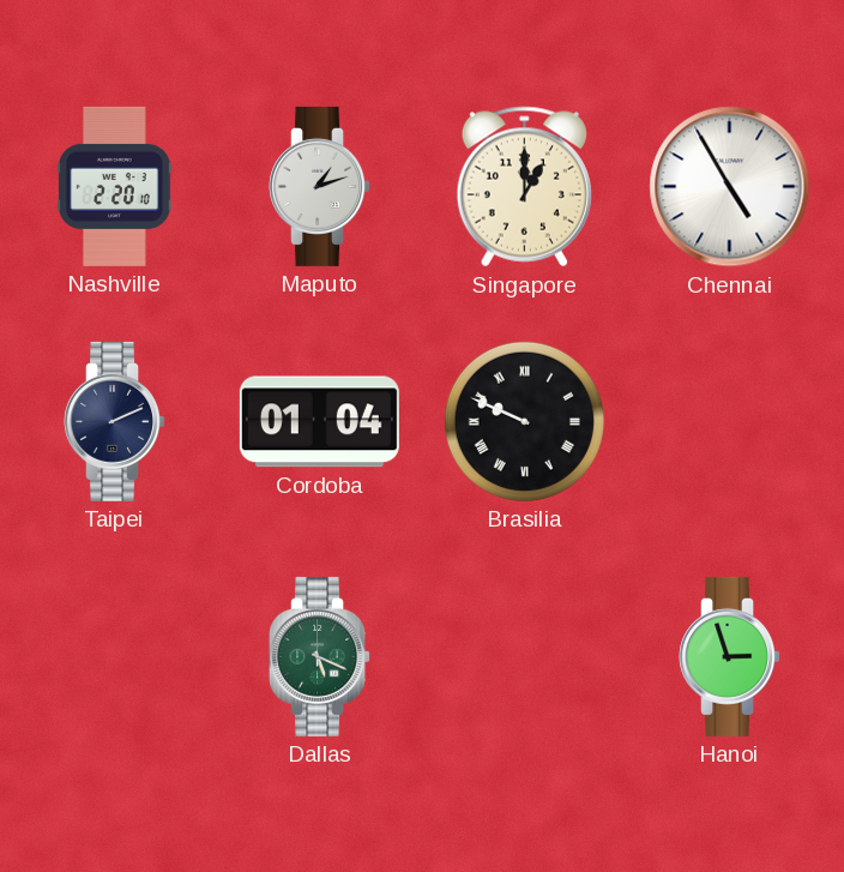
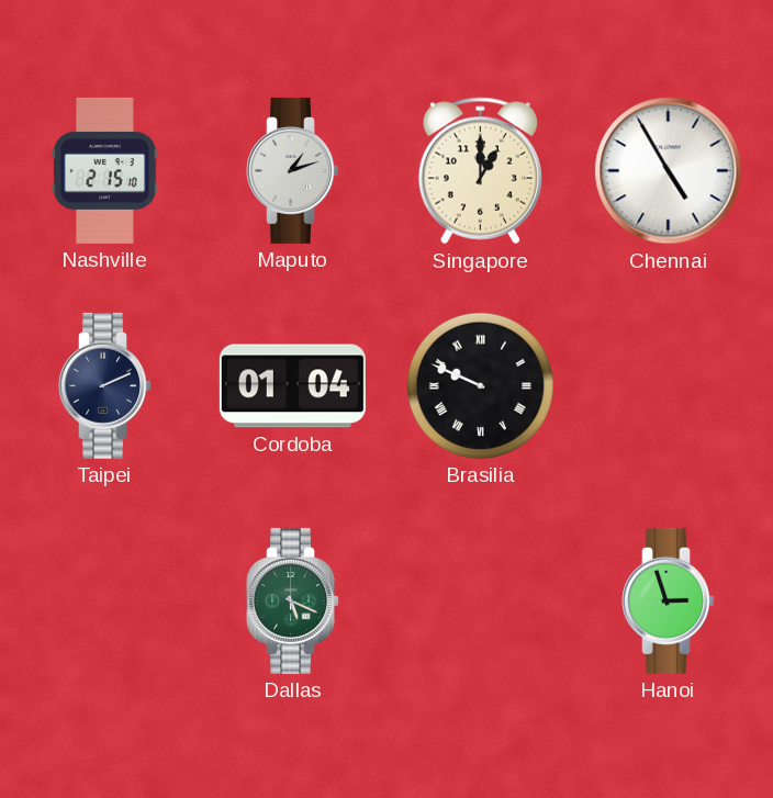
Nashville: 2:20 -> 2:15 (105, 170)
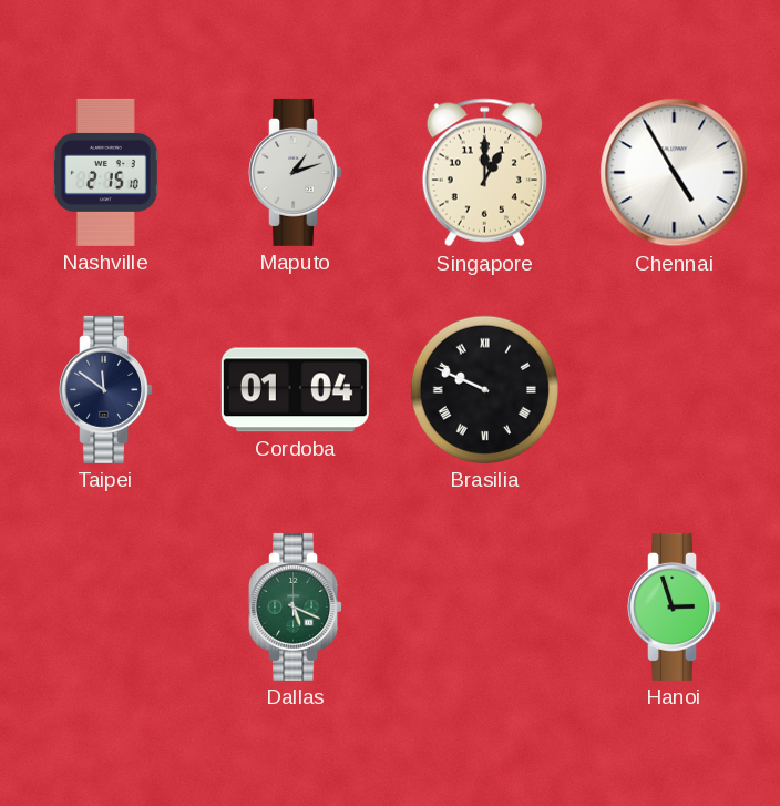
Taipei: 2:11 -> 11:51 (106, 389)
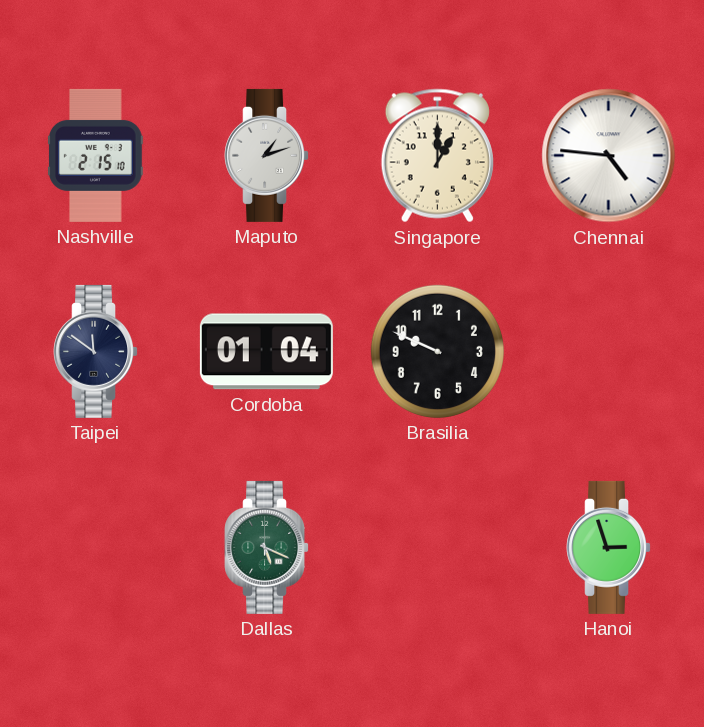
Chennai: 4:55 -> 4:46 (609, 156)
Brasilia numerals: Roman -> Arabic (437, 351)
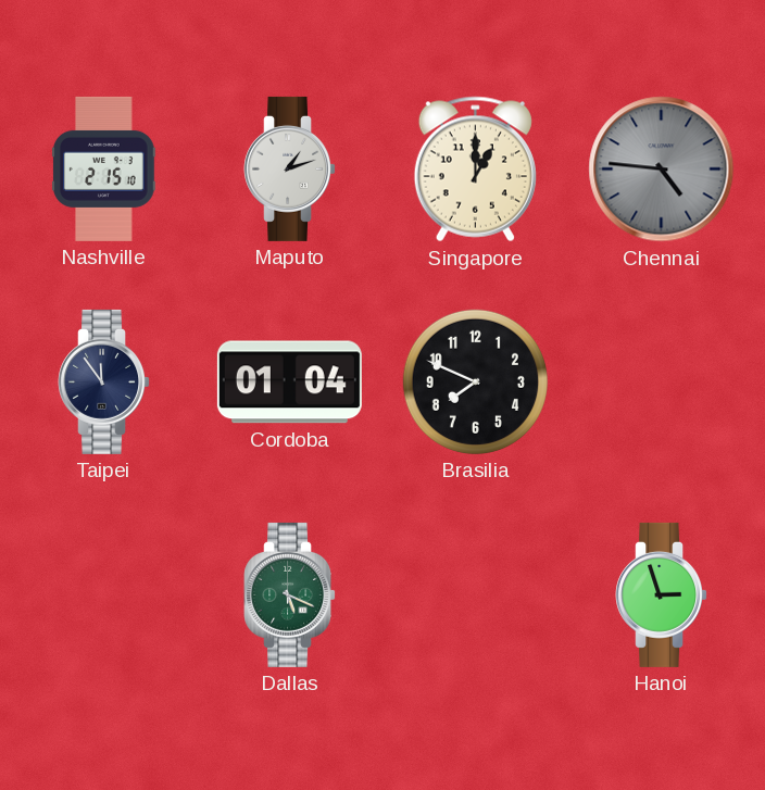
Chennai dial: white -> grey (662, 170)
Taipei: 11:51 -> 11:54 (104, 381)
Brasilia: 9:49 -> 7:49 (475, 381)
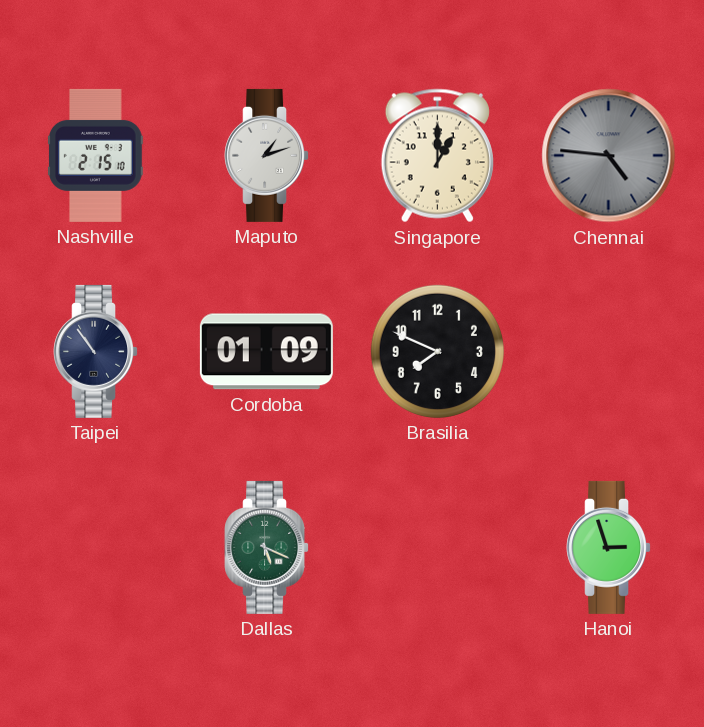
Taipei: 11:54 -> 10:54 (96, 351)
Cordoba: 01:04 -> 01:09 (266, 352)
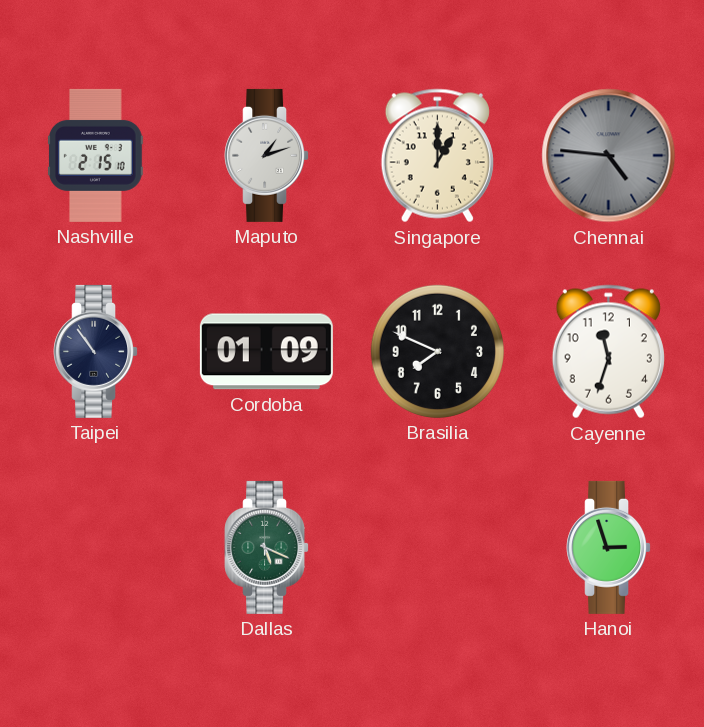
Cayenne: none -> 11:33 (608, 352)
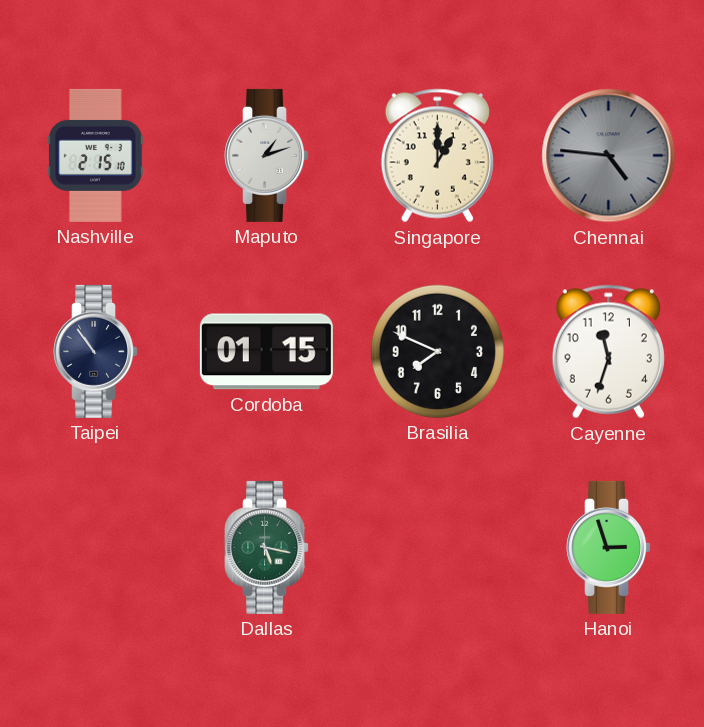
Cordoba: 01:09 -> 01:15 (266, 352)
Dallas: 5:19 -> 5:17 (267, 547)
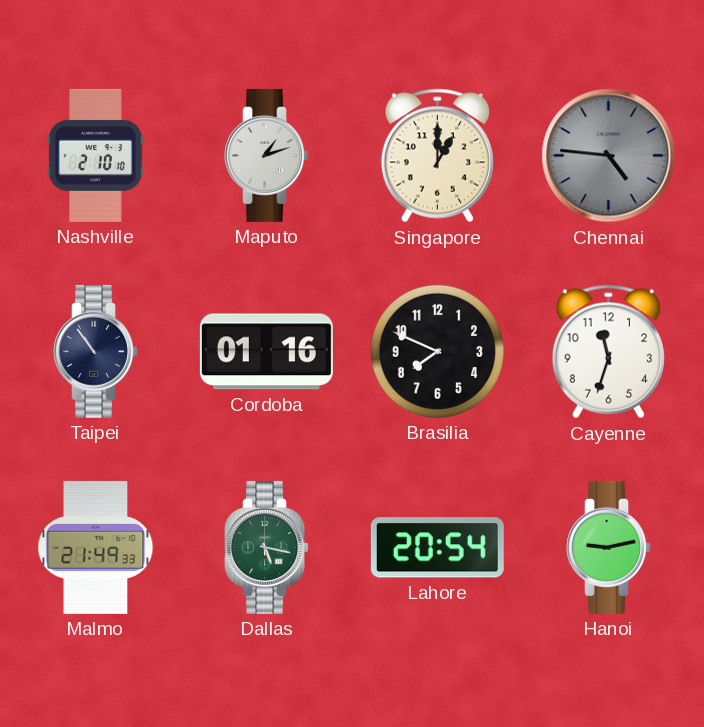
Nashville: 2:15 -> 2:10 (96, 155)
Cordoba: 01:15 -> 01:16 (266, 352)
Malmo: none -> 21:49 (96, 547)
Lahore: none -> 20:54 (437, 548)
Hanoi: 2:57 -> 9:13 (609, 547)
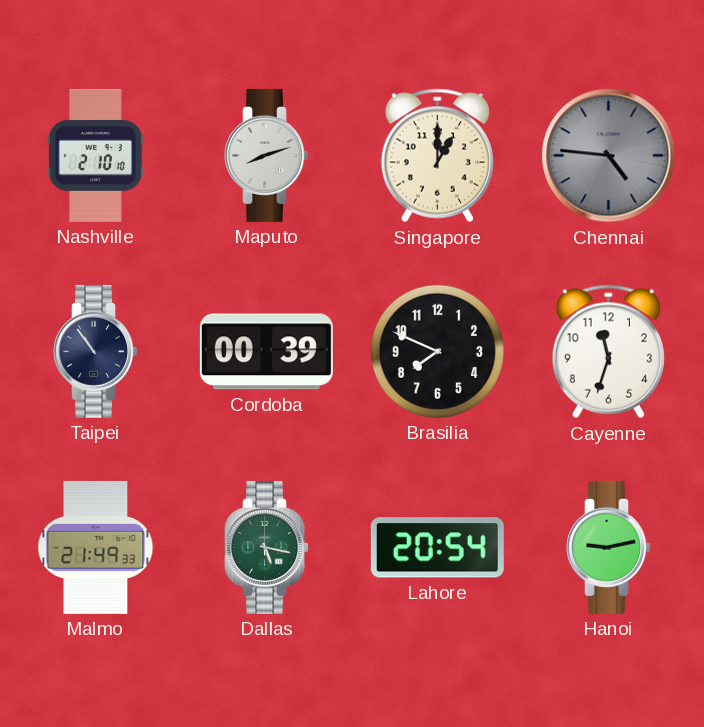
Maputo: 1:12 -> 8:12 (267, 155)
Cordoba: 01:16 -> 00:39 (266, 352)
